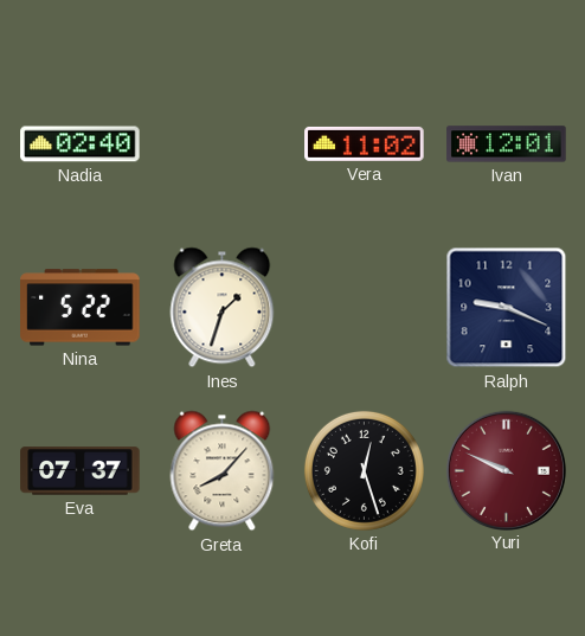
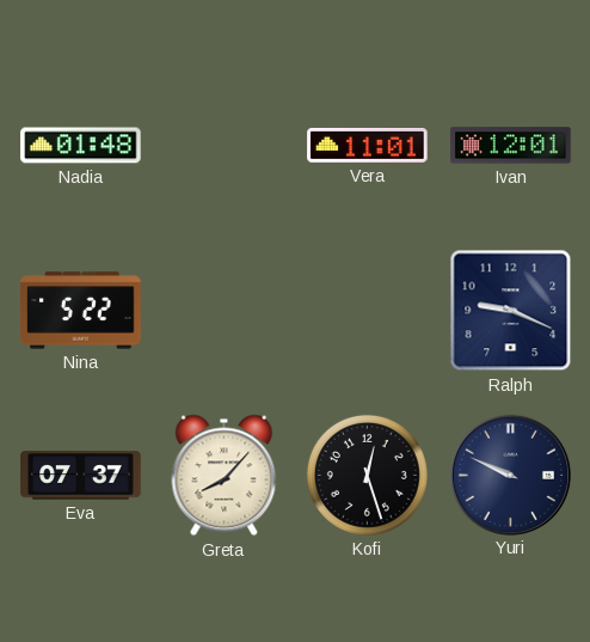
Nadia: 02:40 -> 01:48 (81, 146)
Vera: 11:02 -> 11:01 (368, 145)
Ines: 1:33 -> none (223, 308)
Yuri dial: burgundy -> navy (510, 475)
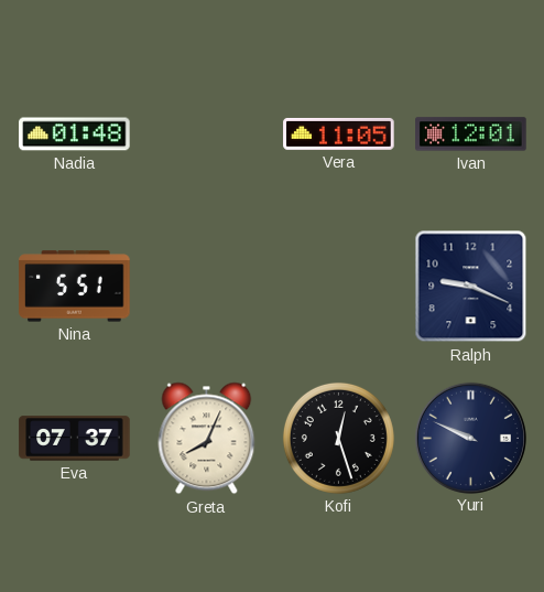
Vera: 11:01 -> 11:05 (339, 133)
Nina: 5:22 -> 5:51 (75, 287)
Greta: 8:07 -> 8:04 (207, 439)
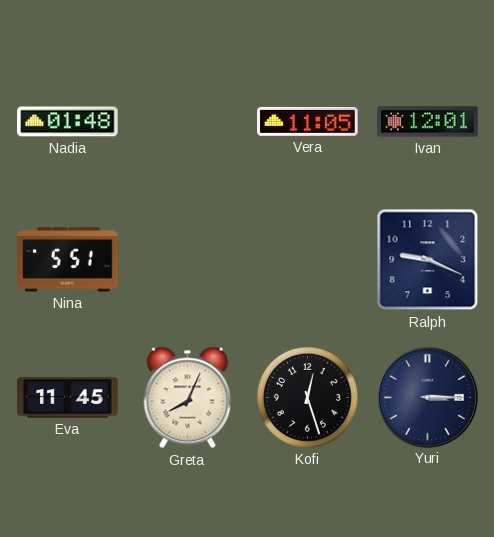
Eva: 07:37 -> 11:45 (68, 398)
Yuri: 9:49 -> 3:15 (427, 397)
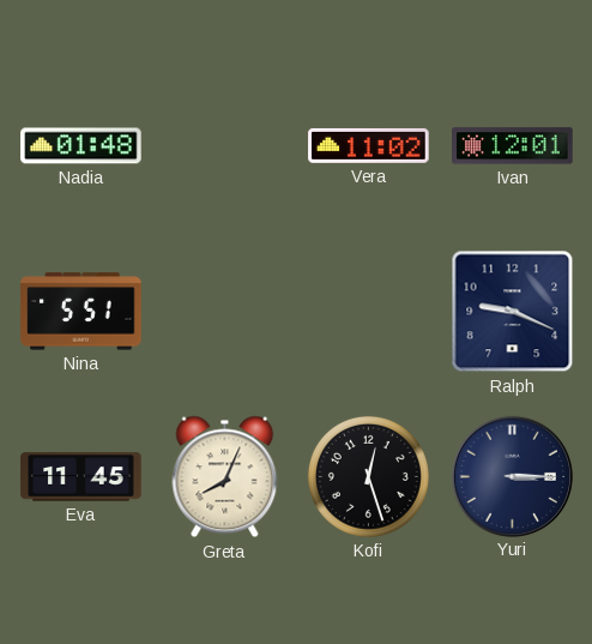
Vera: 11:05 -> 11:02 (369, 145)
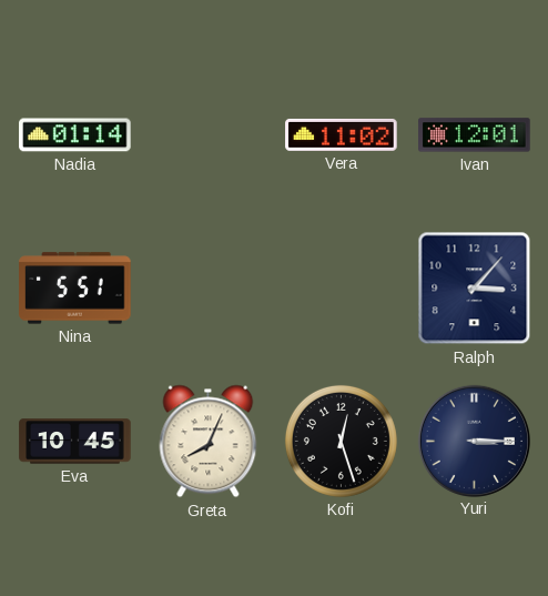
Nadia: 01:48 -> 01:14 (75, 135)
Ralph: 9:19 -> 3:07 (475, 289)
Eva: 11:45 -> 10:45 (75, 442)
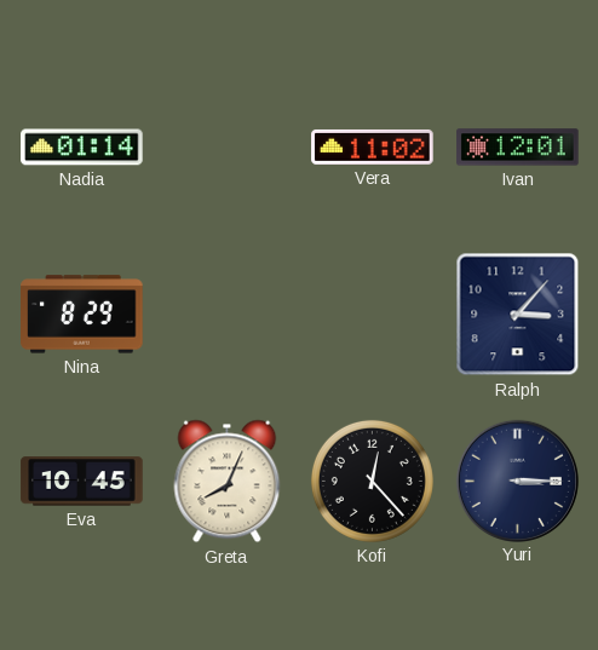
Nina: 5:51 -> 8:29 (82, 315)
Kofi: 12:27 -> 12:23 (372, 481)
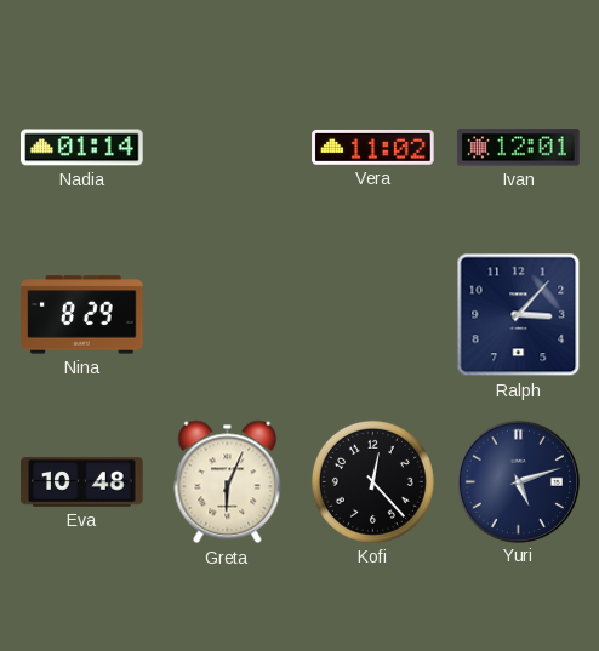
Eva: 10:45 -> 10:48 (82, 482)
Greta: 8:04 -> 6:04 (228, 482)
Yuri: 3:15 -> 5:12 (518, 481)
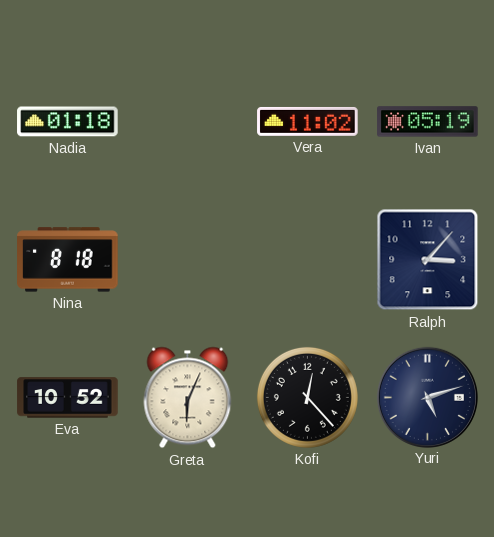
Nadia: 01:14 -> 01:18 (68, 122)
Ivan: 12:01 -> 05:19 (428, 122)
Nina: 8:29 -> 8:18 (68, 260)
Eva: 10:48 -> 10:52 (68, 398)
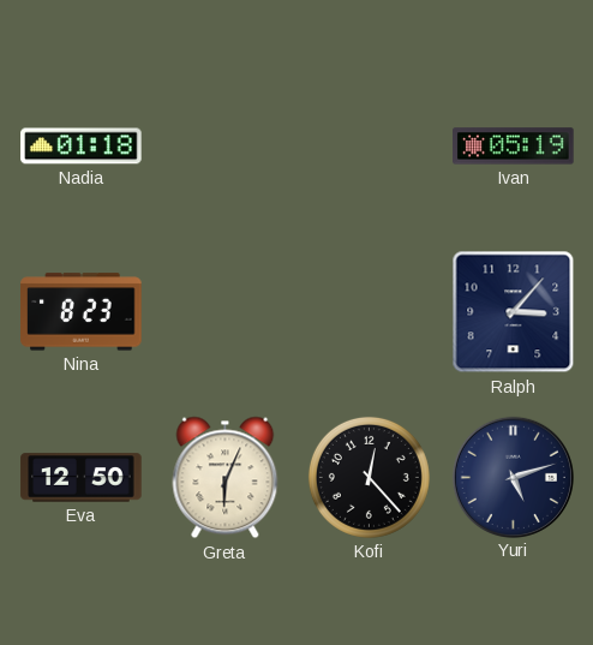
Vera: 11:02 -> none (308, 121)
Nina: 8:18 -> 8:23 (82, 312)
Eva: 10:52 -> 12:50 (82, 478)
